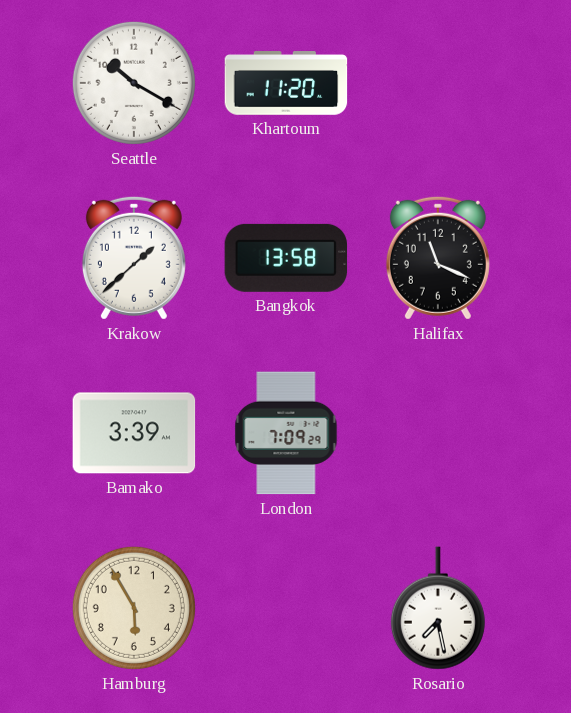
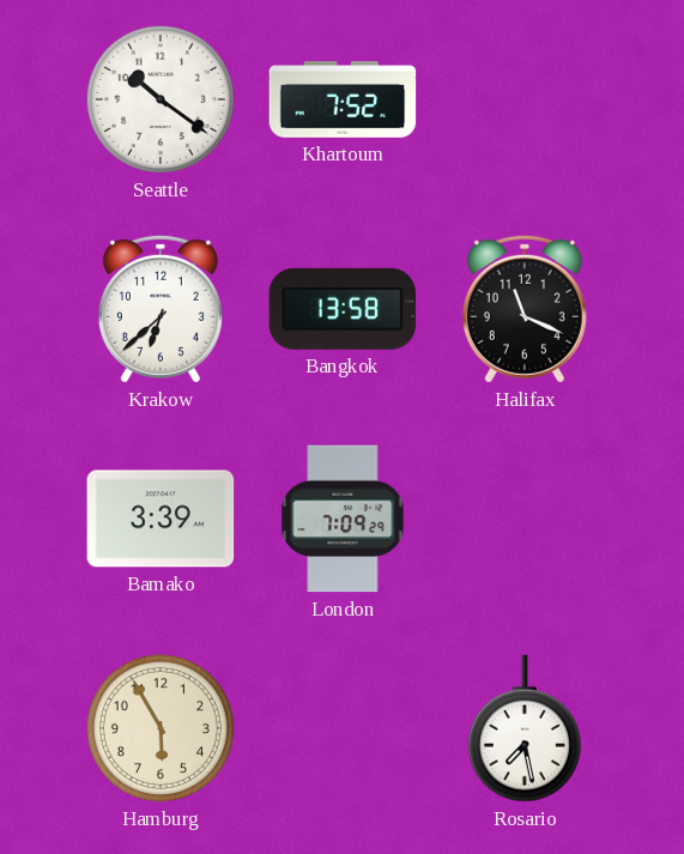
Seattle: 10:20 -> 10:21 (161, 99)
Khartoum: 11:20 -> 7:52 (343, 99)
Krakow: 1:38 -> 6:38 (161, 309)
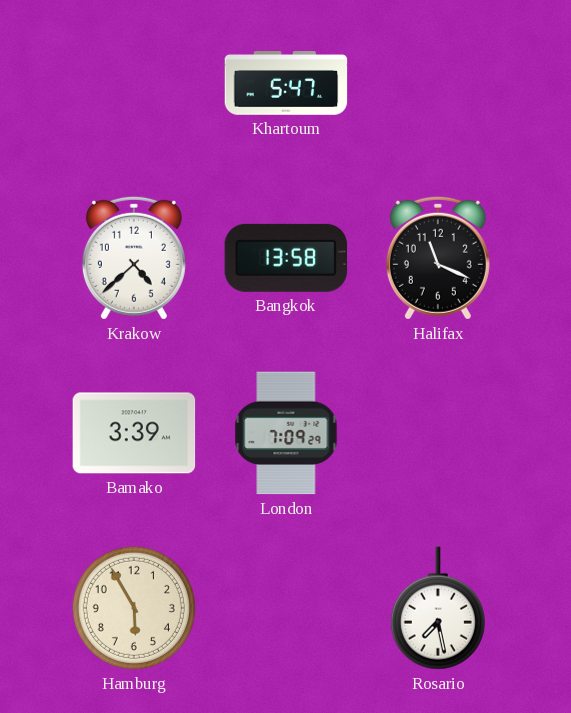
Seattle: 10:21 -> none (161, 99)
Khartoum: 7:52 -> 5:47 (286, 83)
Krakow: 6:38 -> 4:38 (134, 258)
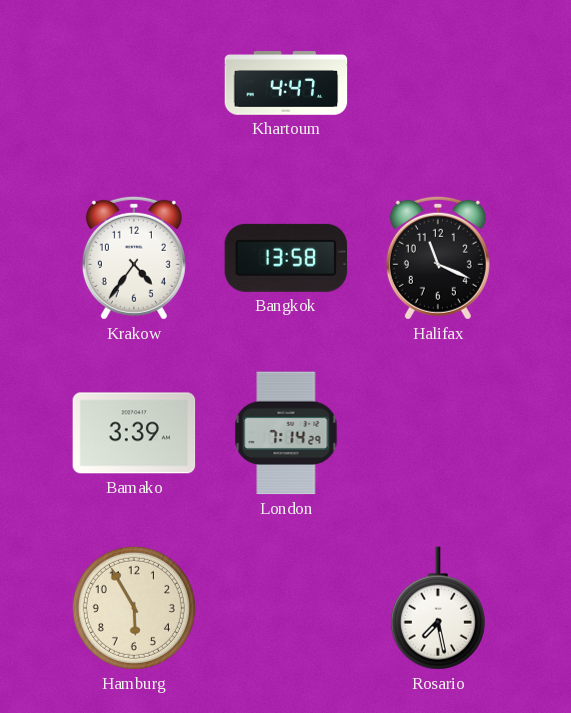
Khartoum: 5:47 -> 4:47 (286, 83)
Krakow: 4:38 -> 4:36 (134, 258)
London: 7:09 -> 7:14 (286, 433)
